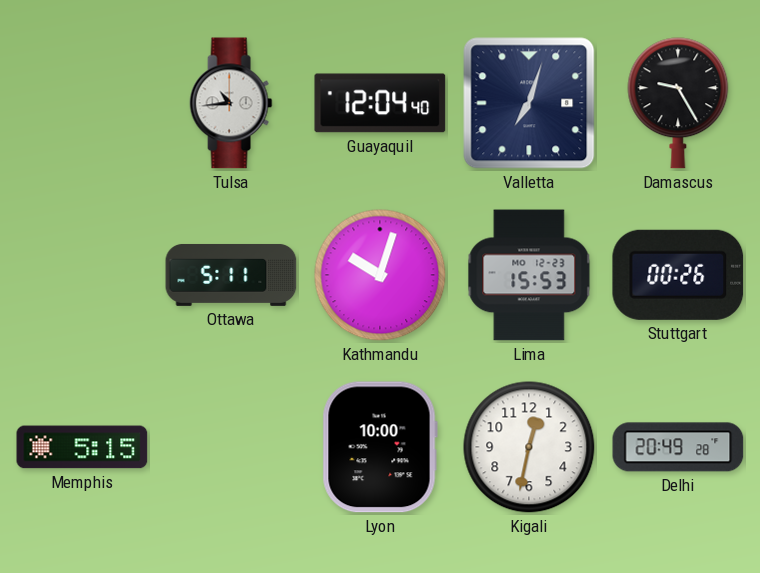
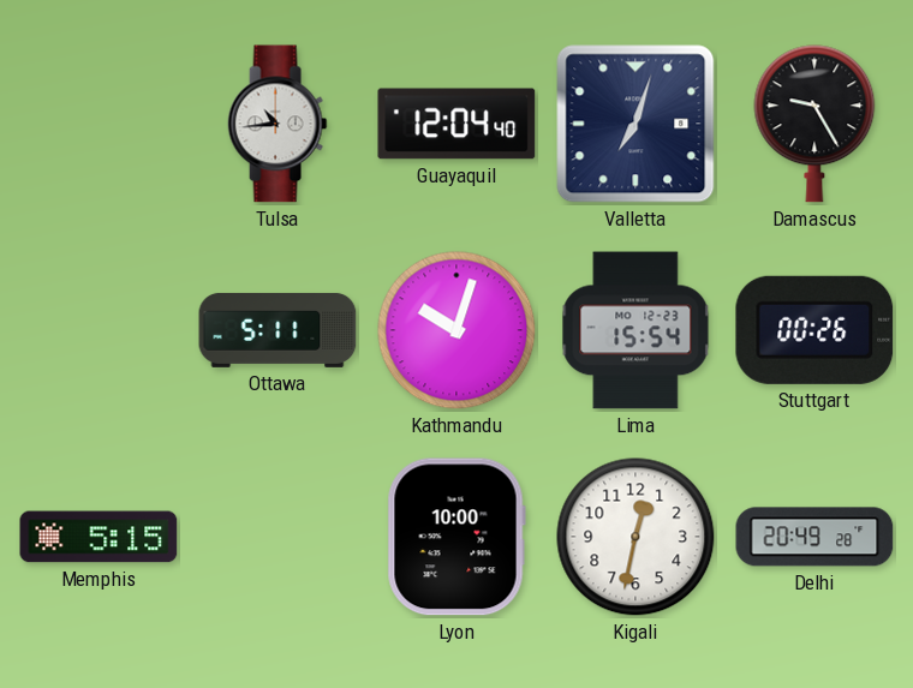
Lima: 15:53 -> 15:54 (635, 330)
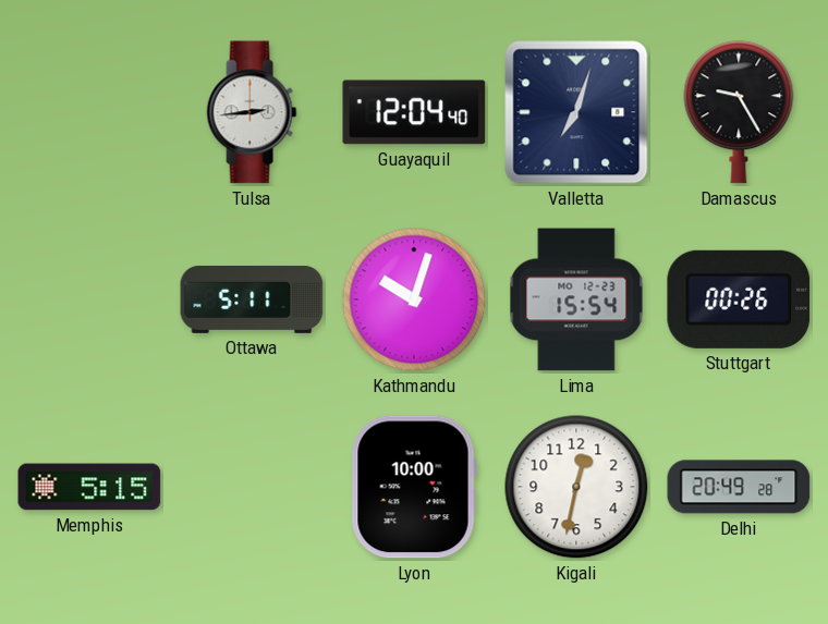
Tulsa: 10:44 -> 2:44 (252, 112)
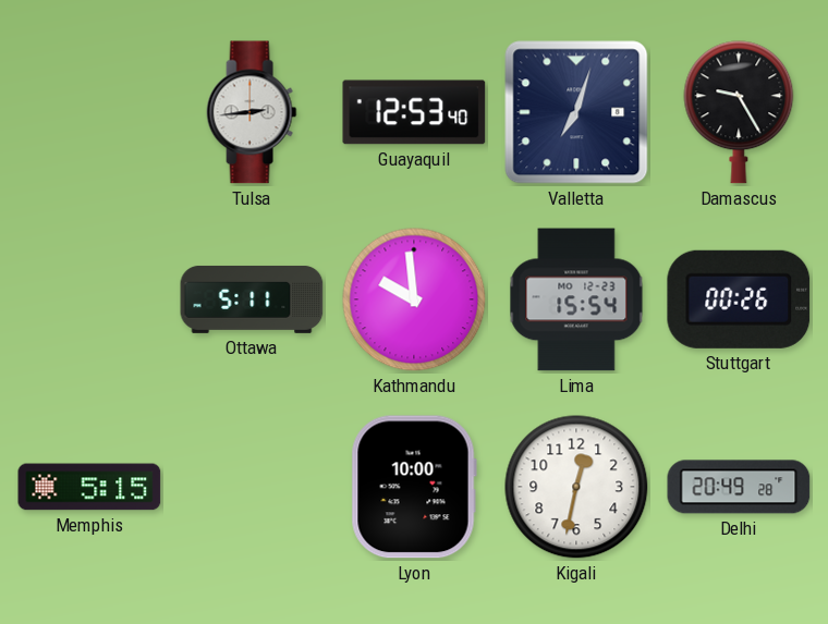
Guayaquil: 12:04 -> 12:53 (414, 112)
Kathmandu: 10:03 -> 9:59 (414, 299)
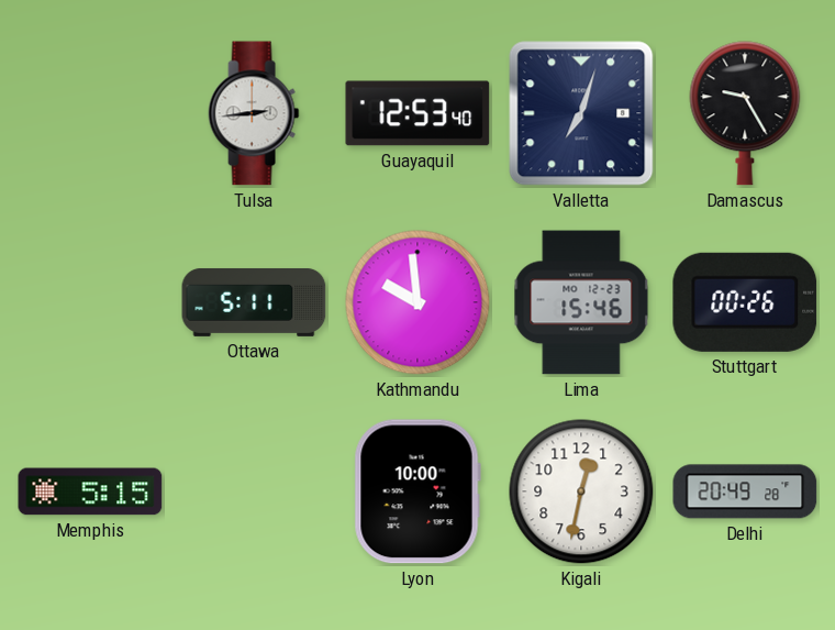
Lima: 15:54 -> 15:46 (581, 302)
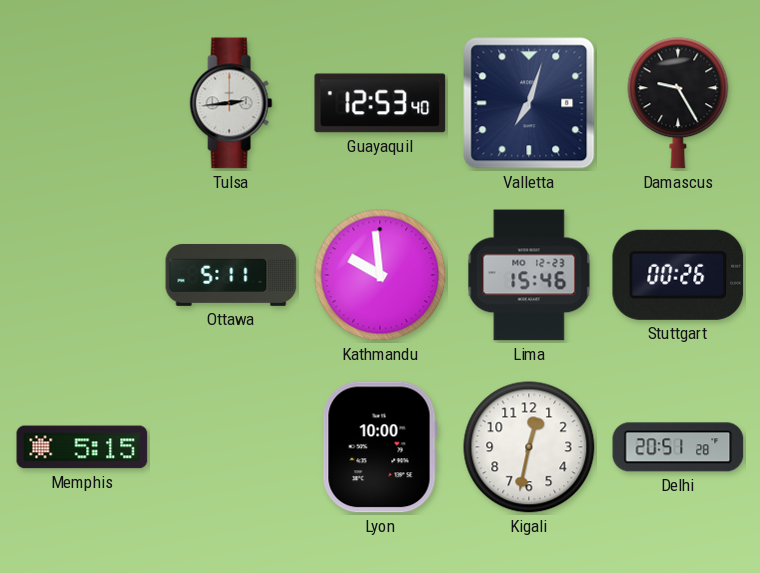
Delhi: 20:49 -> 20:51 (678, 447)
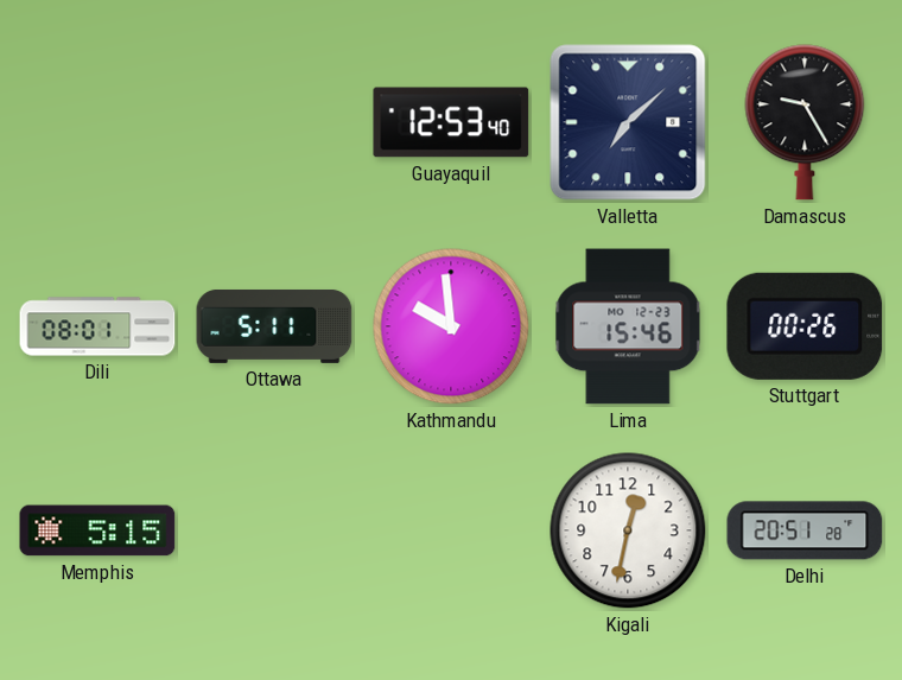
Tulsa: 2:44 -> none (231, 103)
Valletta: 7:03 -> 7:08 (628, 122)
Dili: none -> 08:01 (97, 326)
Lyon: 10:00 -> none (380, 447)
